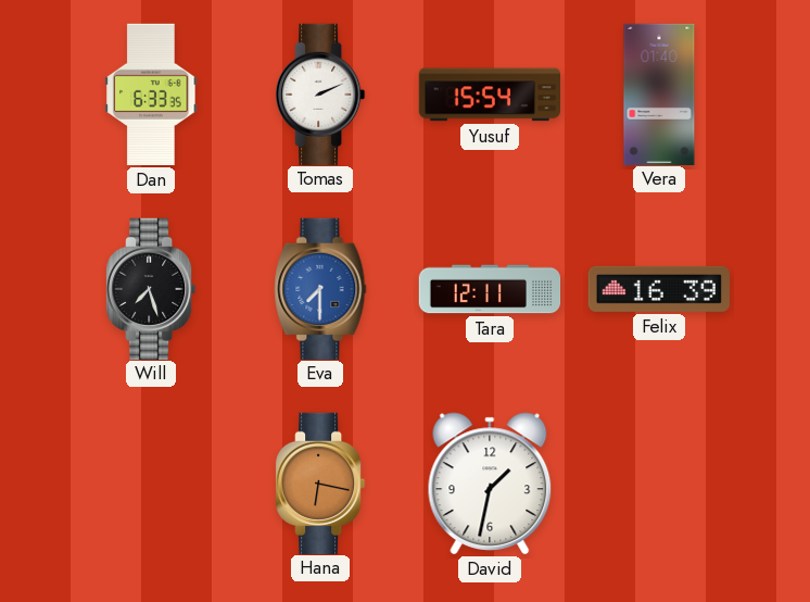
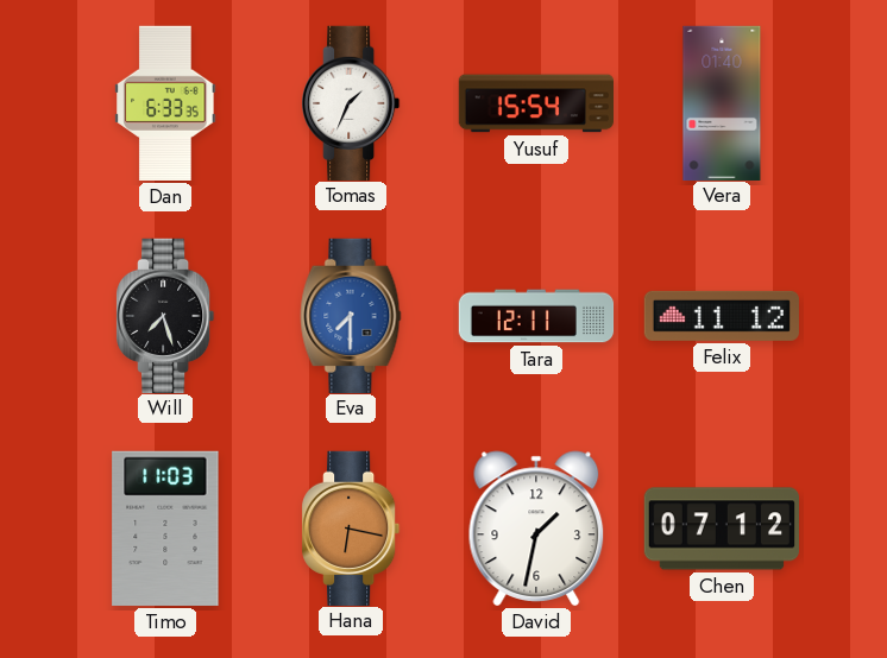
Tomas: 2:11 -> 1:34 (351, 102)
Felix: 16:39 -> 11:12 (722, 316)
Timo: none -> 11:03 (165, 529)
Chen: none -> 07:12 (721, 529)
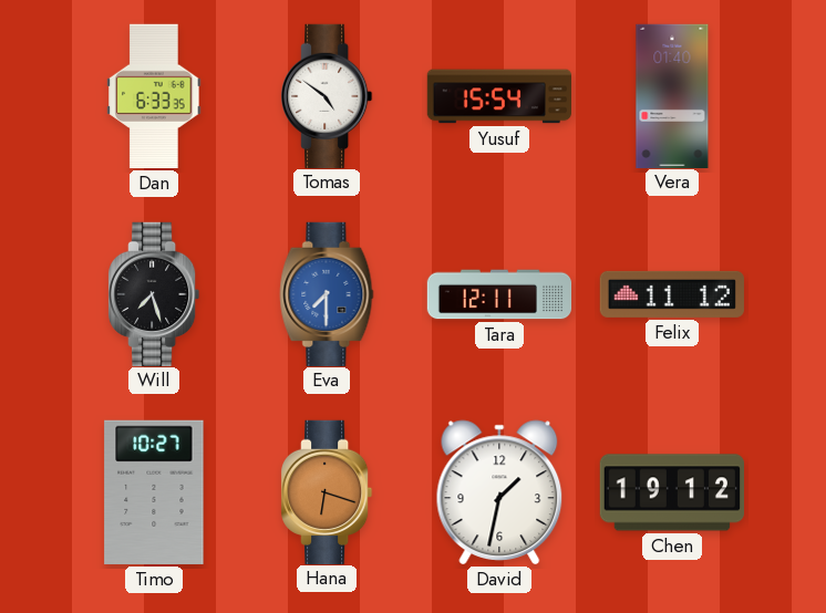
Tomas: 1:34 -> 4:51 (327, 95)
Timo: 11:03 -> 10:27 (154, 492)
Hana: 6:17 -> 6:18 (327, 491)
Chen: 07:12 -> 19:12 (671, 492)
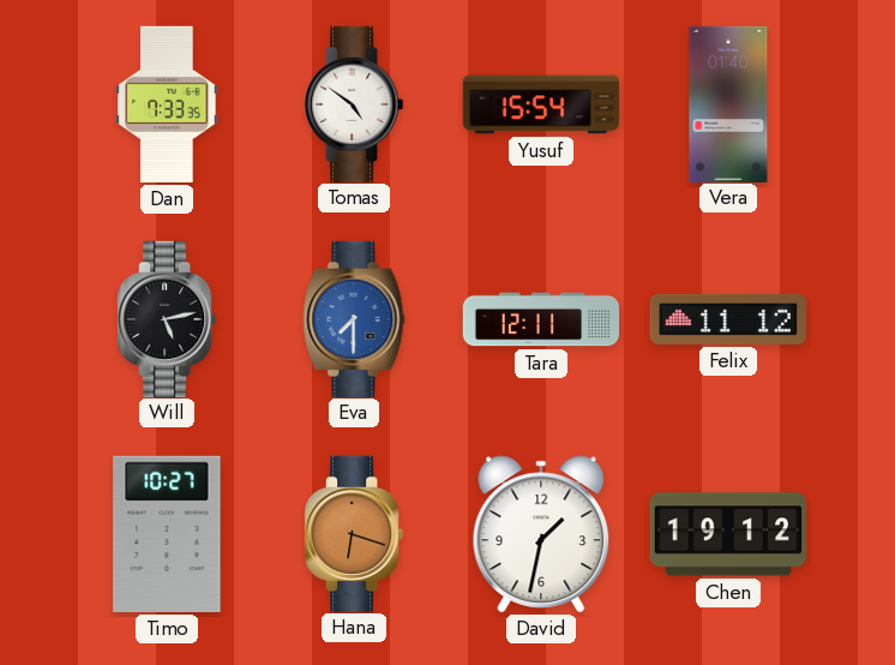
Dan: 6:33 -> 7:33 (167, 104)
Will: 7:27 -> 5:13 (167, 318)
